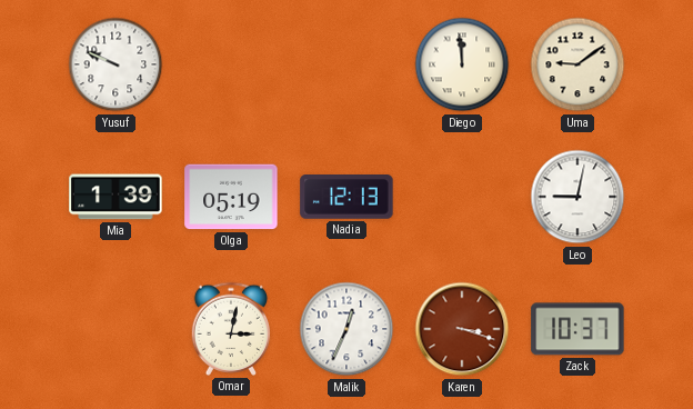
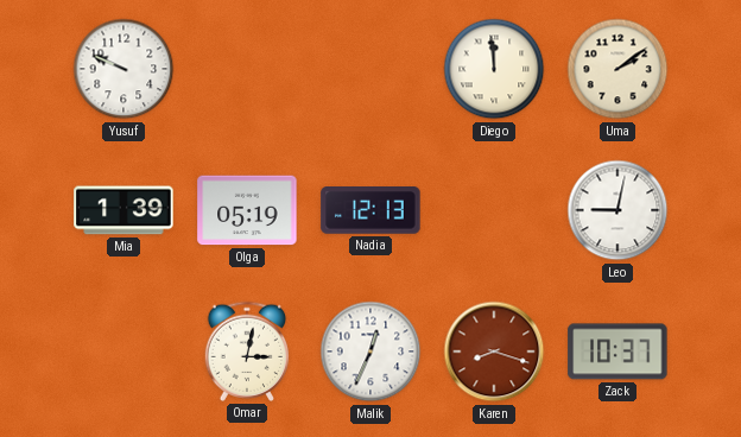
Uma: 9:09 -> 2:09 (617, 69)
Karen: 3:18 -> 8:18 (494, 351)
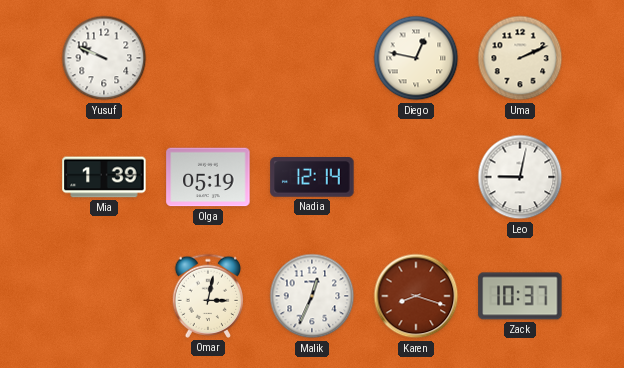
Diego: 11:59 -> 12:47 (416, 58)
Uma: 2:09 -> 2:11 (520, 58)
Nadia: 12:13 -> 12:14 (312, 177)
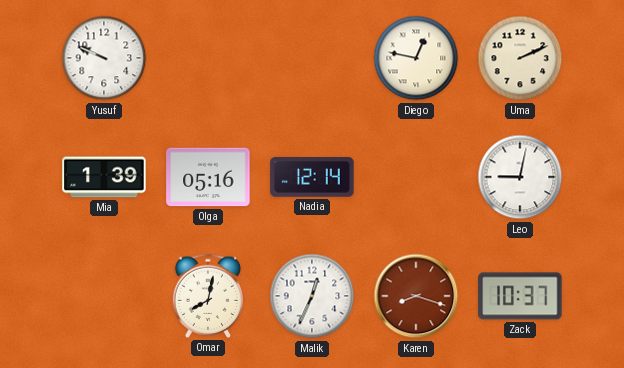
Olga: 05:19 -> 05:16 (208, 177)
Omar: 3:02 -> 8:02 (208, 296)
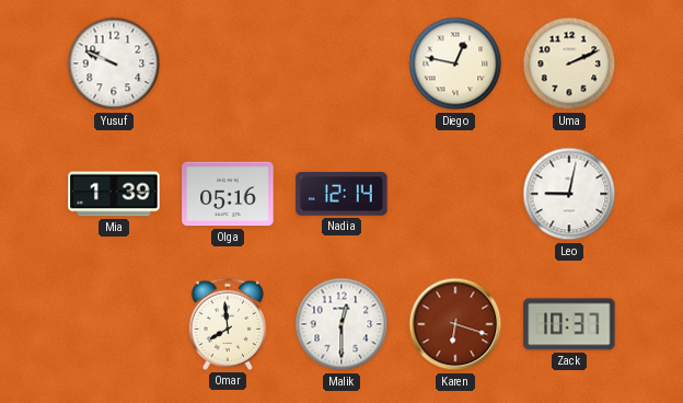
Omar: 8:02 -> 7:59 (228, 324)
Malik: 12:34 -> 12:30 (342, 324)
Karen: 8:18 -> 6:18 (455, 324)
